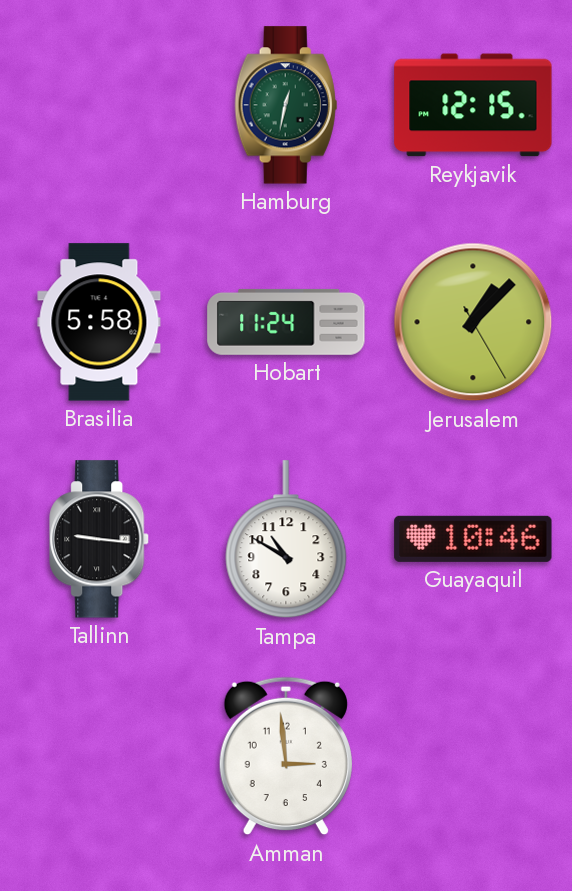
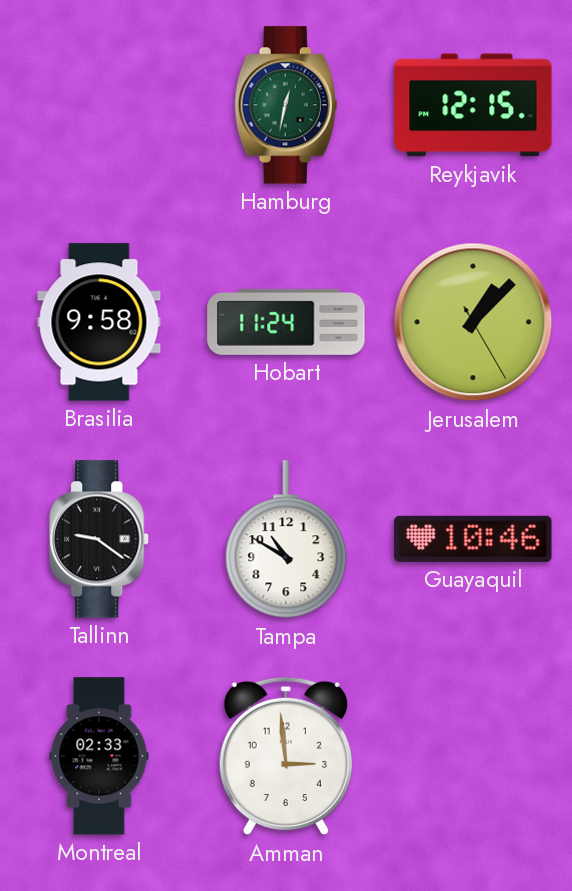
Brasilia: 5:58 -> 9:58 (99, 322)
Tallinn: 9:16 -> 9:21 (100, 539)
Montreal: none -> 02:33 (99, 756)
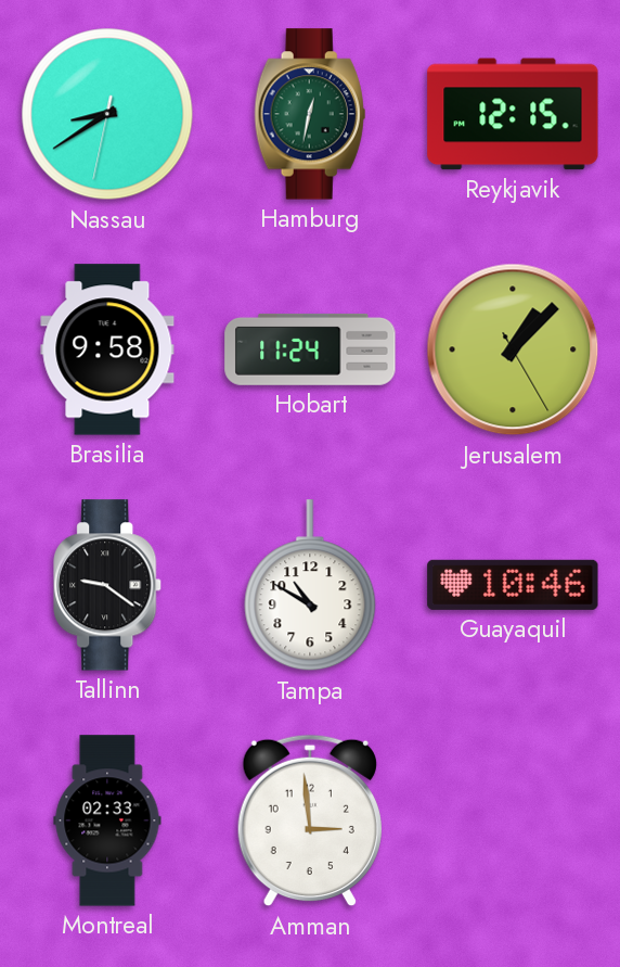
Nassau: none -> 8:39 (107, 114)
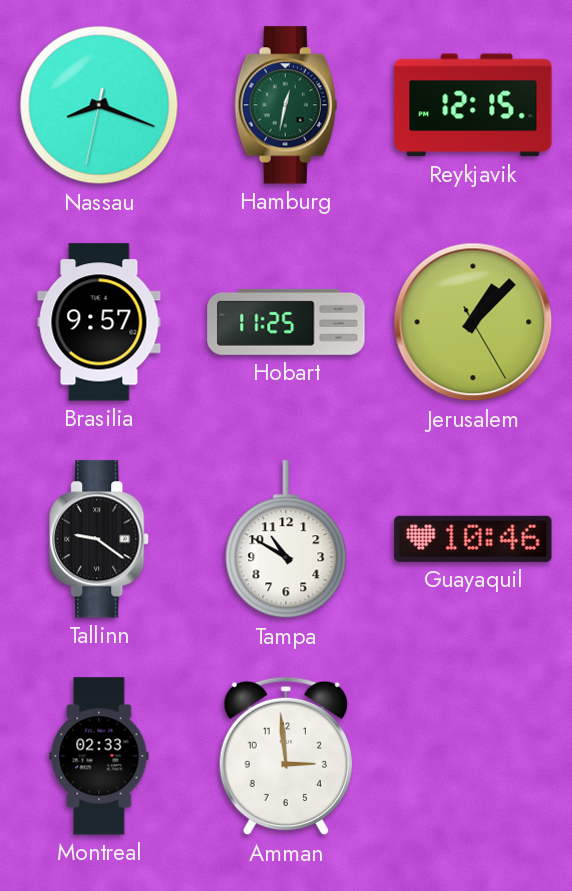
Nassau: 8:39 -> 8:18 (99, 105)
Brasilia: 9:58 -> 9:57 (99, 322)
Hobart: 11:24 -> 11:25 (286, 322)
